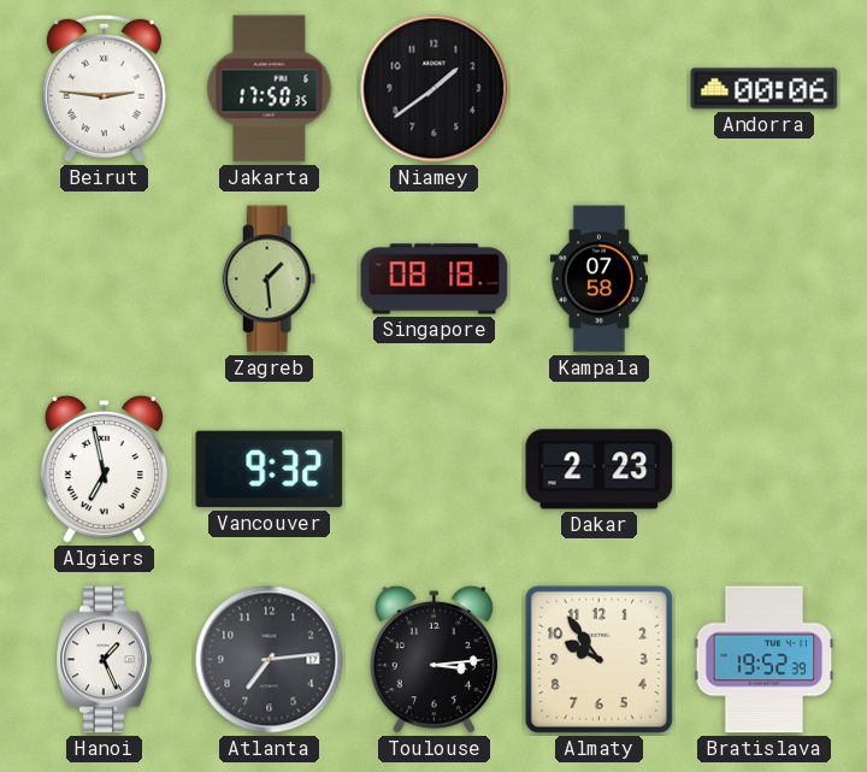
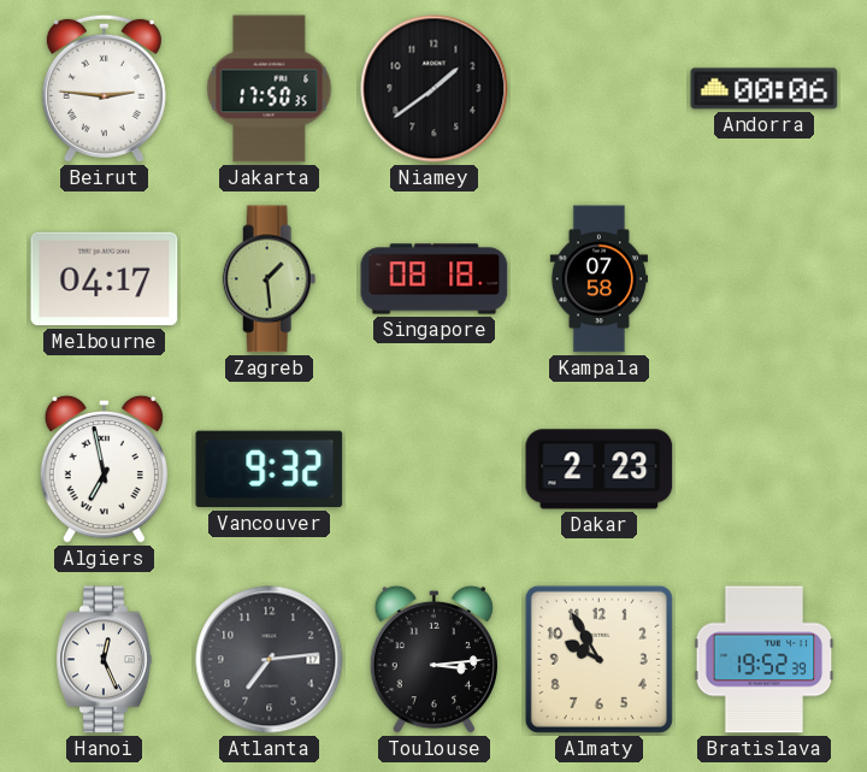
Melbourne: none -> 04:17 (105, 279)
Hanoi: 1:26 -> 12:26 (105, 660)
Almaty: 9:54 -> 9:55 (598, 659)
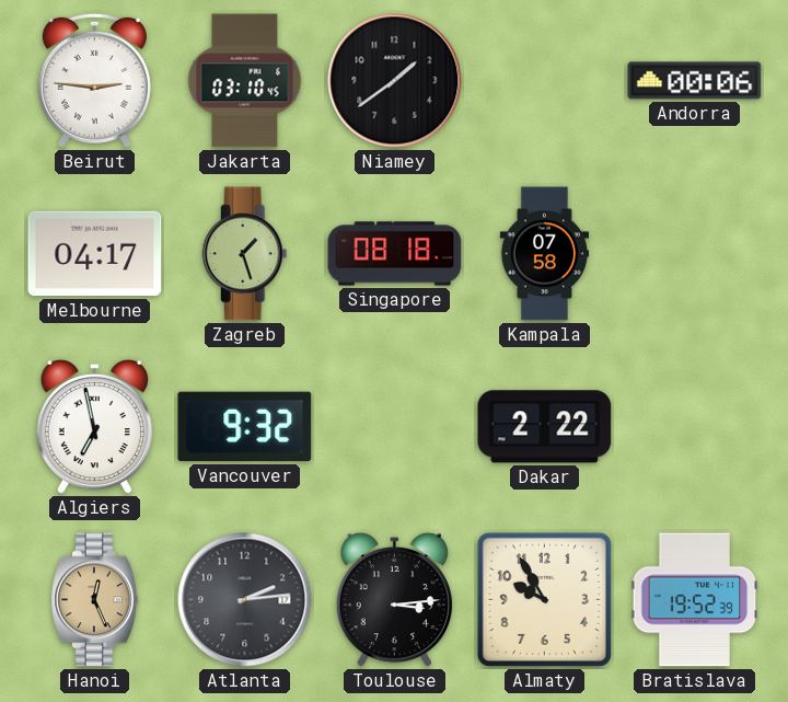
Jakarta: 17:50 -> 03:10 (245, 81)
Zagreb: 1:29 -> 1:27 (245, 254)
Dakar: 2:23 -> 2:22 (545, 427)
Hanoi dial: white -> champagne (95, 600)
Atlanta: 7:14 -> 2:14 (245, 600)
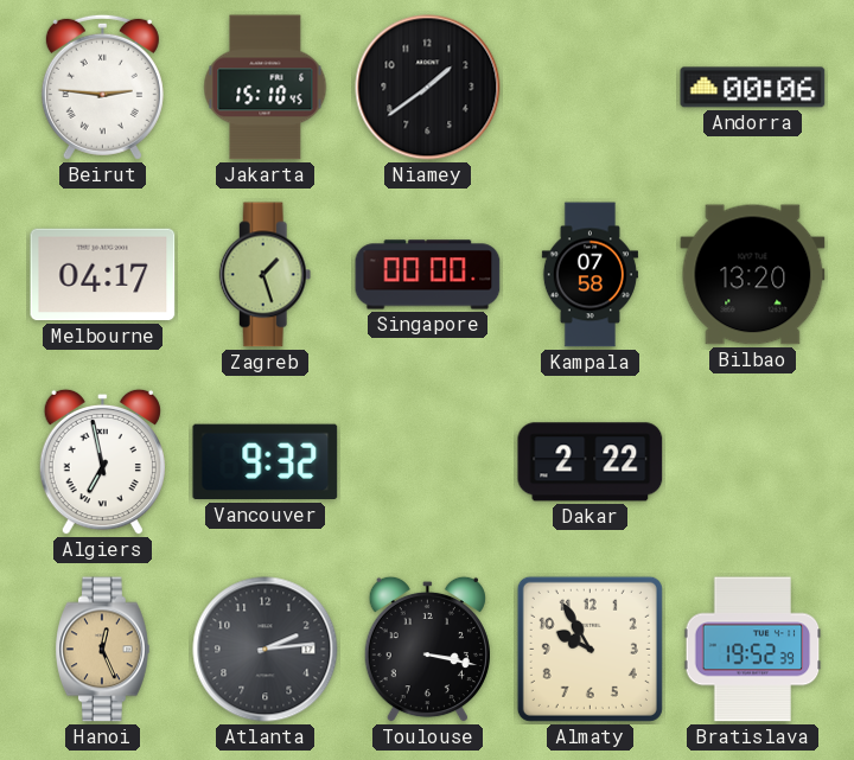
Jakarta: 03:10 -> 15:10 (266, 88)
Singapore: 08:18 -> 00:00 (428, 275)
Bilbao: none -> 13:20 (753, 275)
Toulouse: 3:14 -> 3:17 (427, 650)
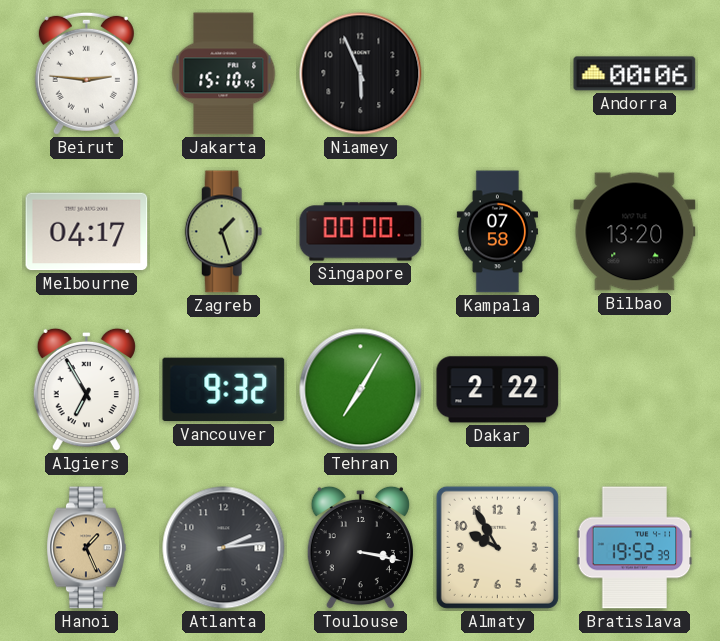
Niamey: 1:39 -> 5:56 (361, 74)
Algiers: 6:58 -> 6:55 (86, 390)
Tehran: none -> 7:05 (361, 390)
Hanoi: 12:26 -> 1:26 (87, 548)
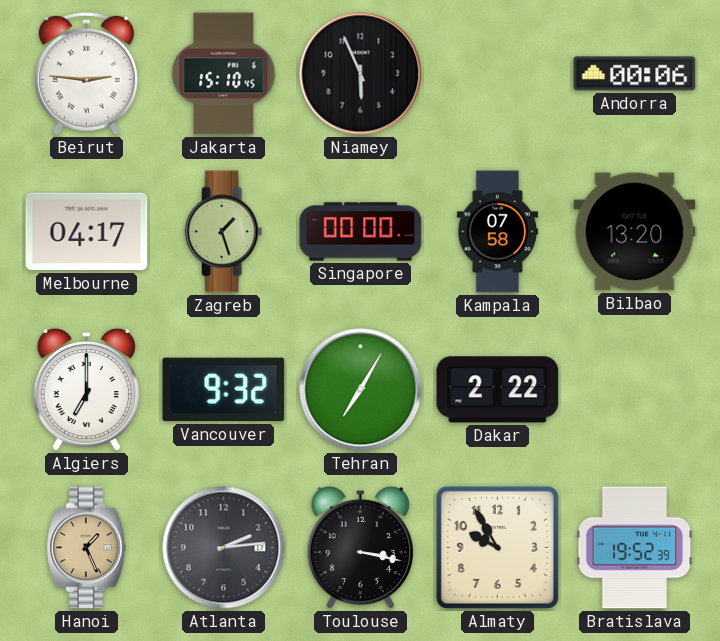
Algiers: 6:55 -> 7:00 (86, 390)
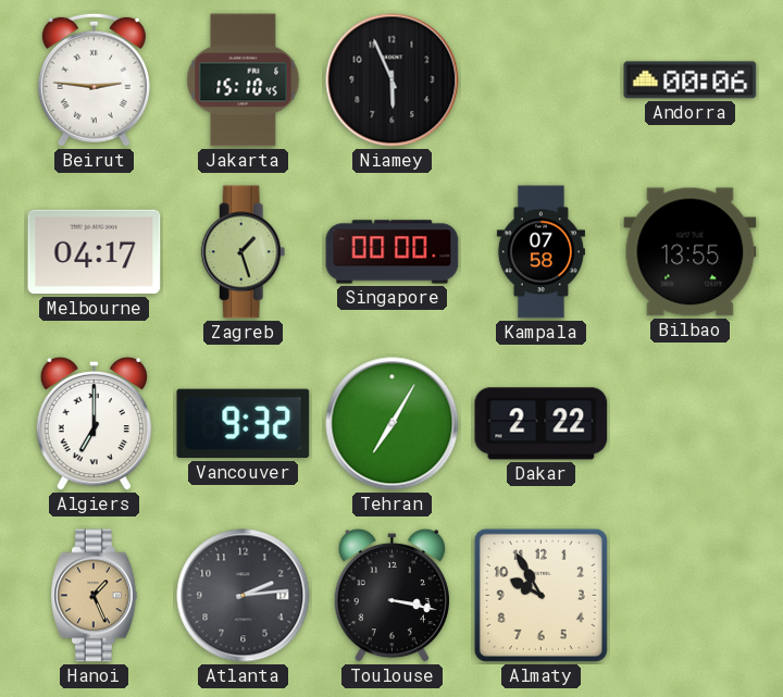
Bilbao: 13:20 -> 13:55 (691, 252)
Bratislava: 19:52 -> none (635, 548)
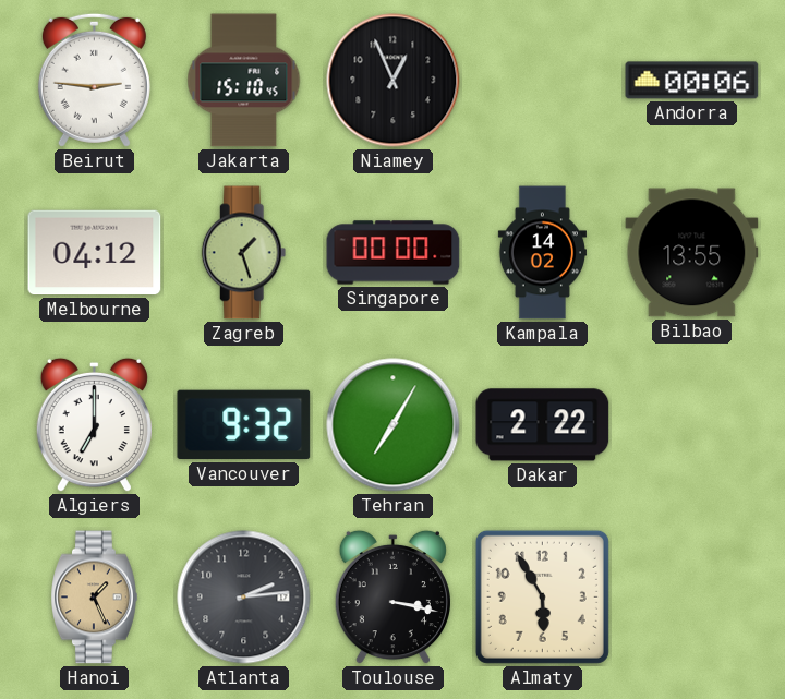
Niamey: 5:56 -> 12:56 (394, 81)
Melbourne: 04:17 -> 04:12 (95, 253)
Kampala: 07:58 -> 14:02 (542, 253)
Almaty: 9:55 -> 5:55 (542, 596)
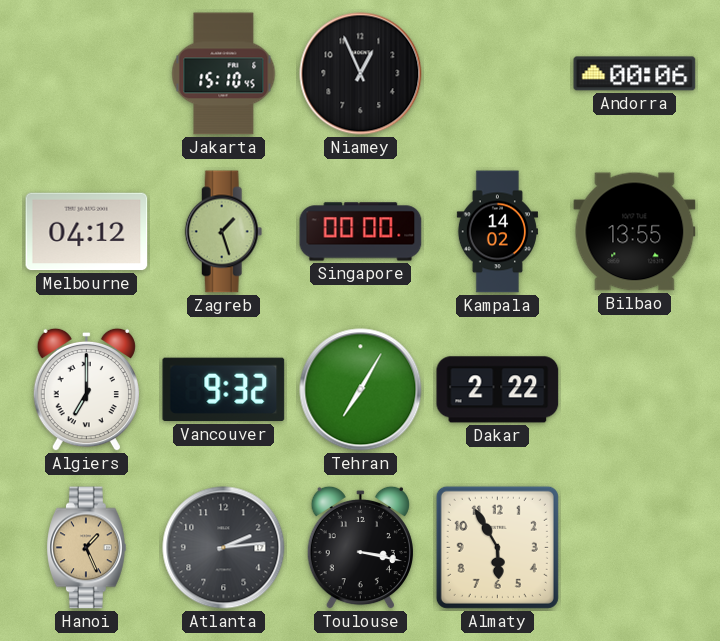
Beirut: 2:46 -> none (94, 80)
